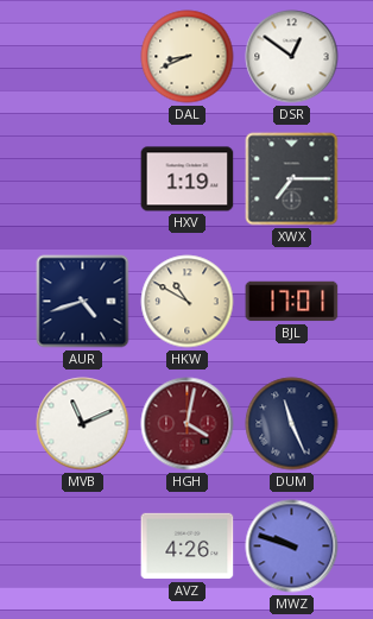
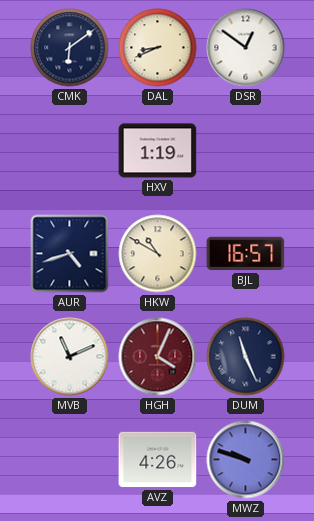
CMK: none -> 6:09 (70, 48)
XWX: 7:15 -> none (292, 179)
BJL: 17:01 -> 16:57 (246, 254)
HGH: 4:02 -> 4:04 (158, 357)
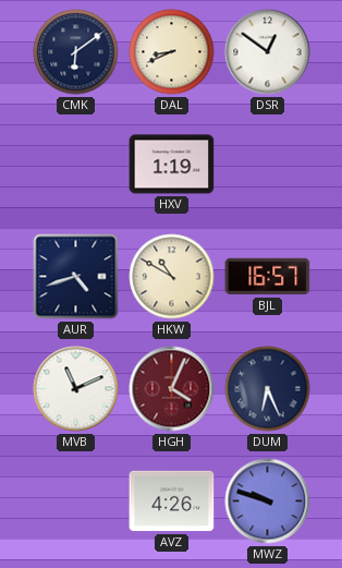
DUM: 11:26 -> 6:26 (268, 389)
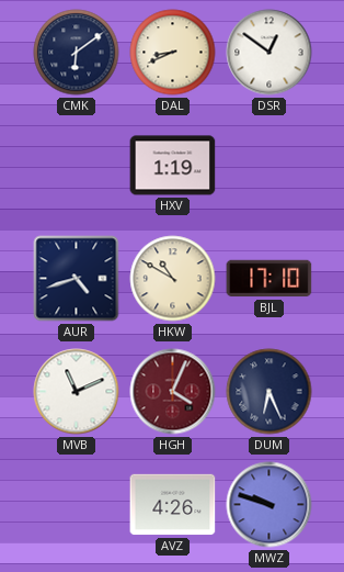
BJL: 16:57 -> 17:10 (270, 279)
